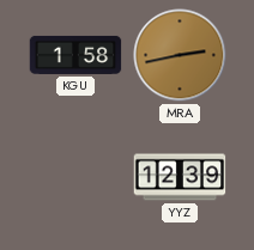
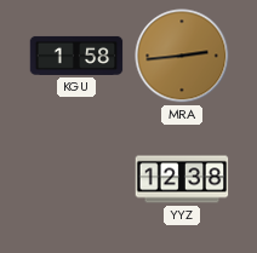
MRA: 2:43 -> 2:44 (182, 56)
YYZ: 12:39 -> 12:38 (182, 179)
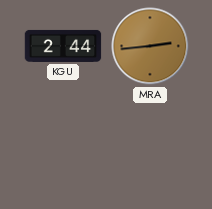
KGU: 1:58 -> 2:44 (63, 46)
YYZ: 12:38 -> none (182, 179)
